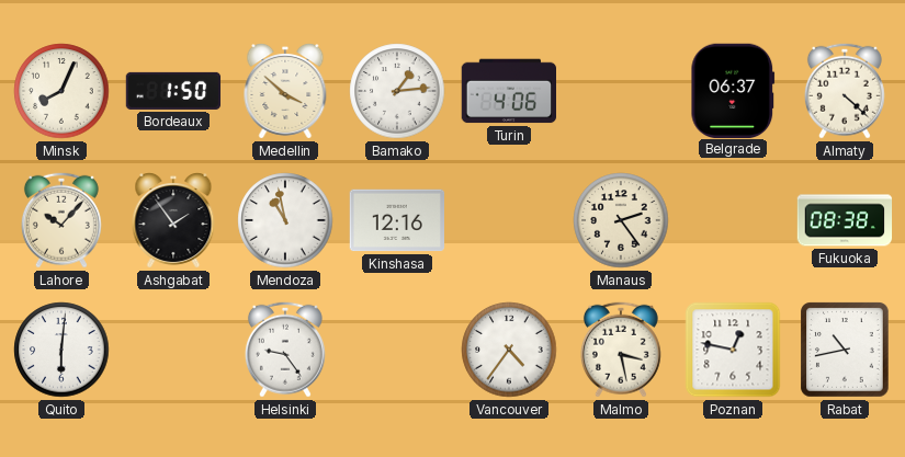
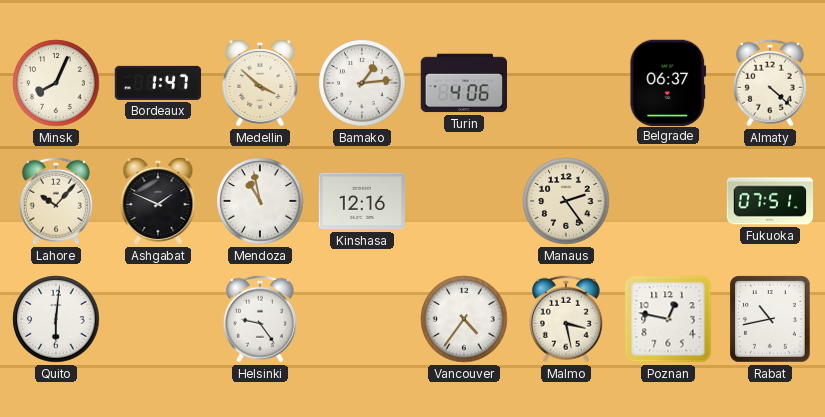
Bordeaux: 1:50 -> 1:47 (158, 83)
Ashgabat: 1:54 -> 1:49 (158, 202)
Fukuoka: 08:38 -> 07:51 (770, 201)
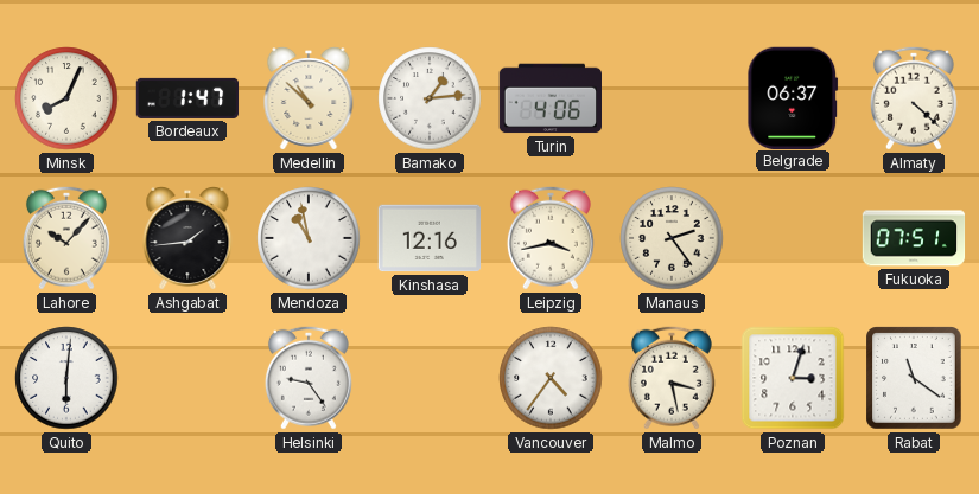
Medellin: 3:52 -> 10:52 (309, 100)
Ashgabat: 1:49 -> 1:44 (187, 239)
Leipzig: none -> 3:43 (551, 238)
Poznan: 12:47 -> 3:03 (793, 378)
Rabat: 10:43 -> 11:21 (914, 378)
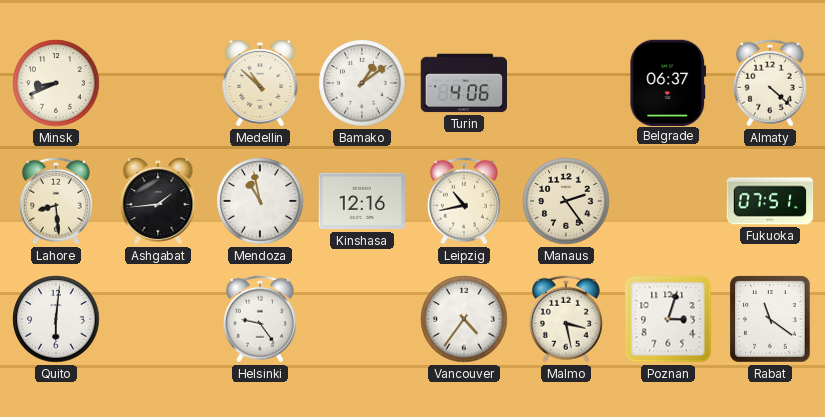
Minsk: 8:04 -> 8:41 (56, 83)
Bordeaux: 1:47 -> none (187, 98)
Bamako: 1:14 -> 1:09 (362, 83)
Lahore: 10:07 -> 8:29 (56, 201)
Leipzig: 3:43 -> 10:43 (464, 201)
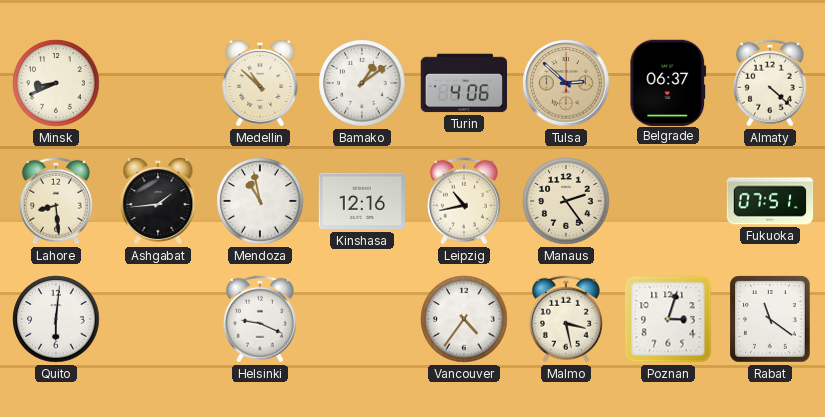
Tulsa: none -> 2:52 (566, 83)
Helsinki: 9:24 -> 9:19 (260, 319)
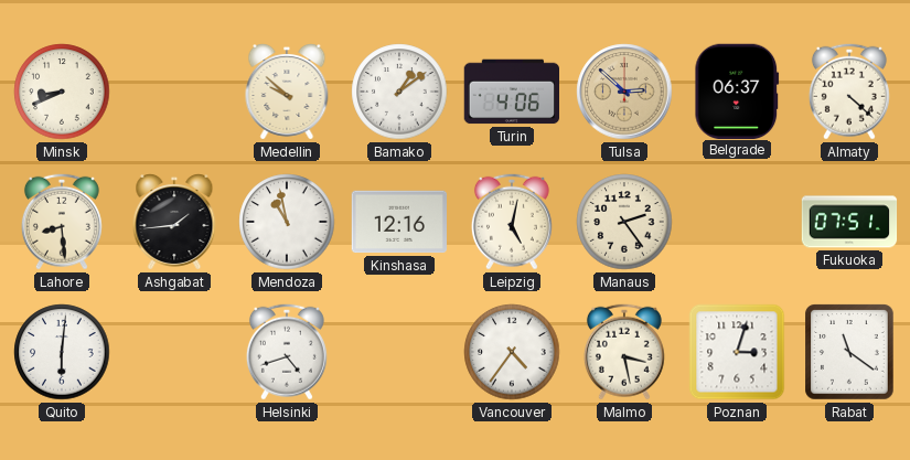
Medellin: 10:52 -> 9:52 (287, 93)
Leipzig: 10:43 -> 5:02 (512, 222)
Helsinki: 9:19 -> 4:42 (287, 352)
